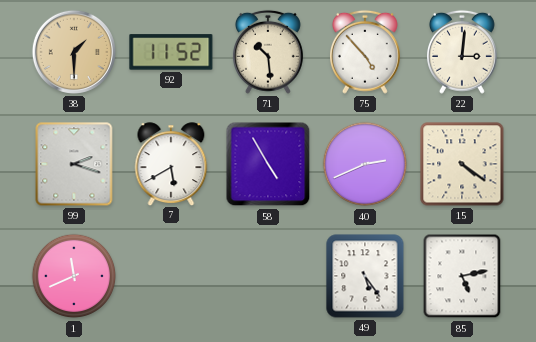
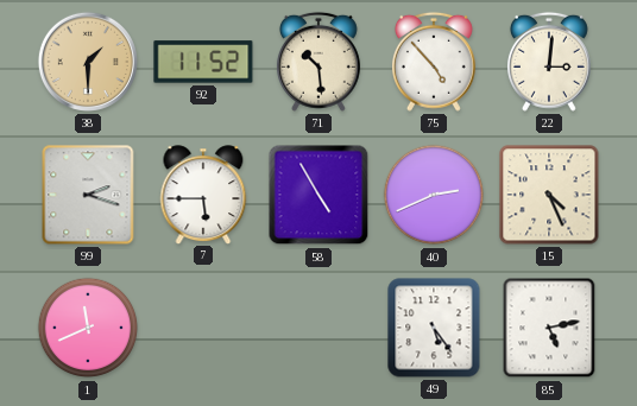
7: 5:40 -> 5:45 (203, 195)
15: 4:21 -> 4:26 (549, 195)
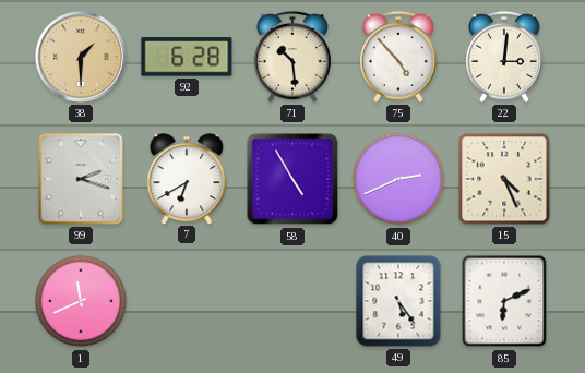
92: 11:52 -> 6:28 (187, 57)
7: 5:45 -> 6:40 (187, 179)
85: 5:13 -> 6:11 (504, 301)
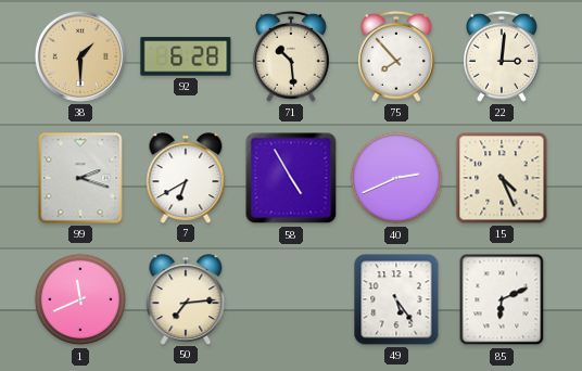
75: 4:53 -> 7:53 (396, 56)
50: none -> 7:14 (186, 299)
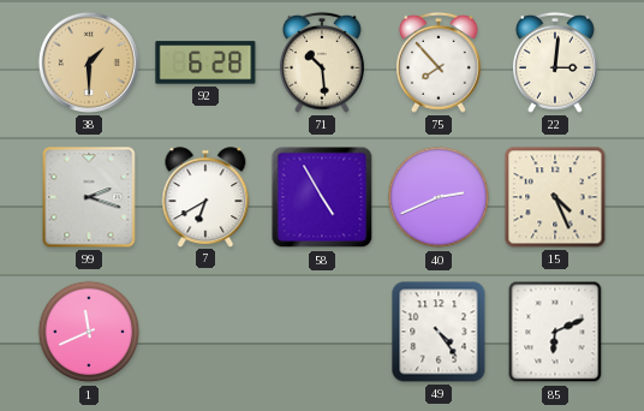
50: 7:14 -> none (186, 299)
49: 5:24 -> 4:24 (439, 332)
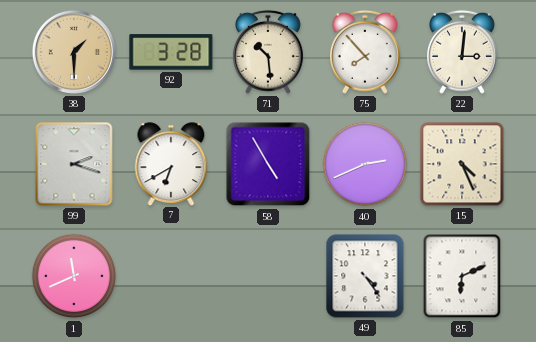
92: 6:28 -> 3:28 (171, 52)
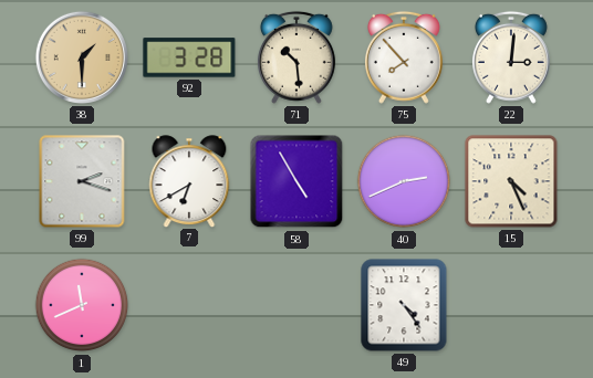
85: 6:11 -> none (462, 276)
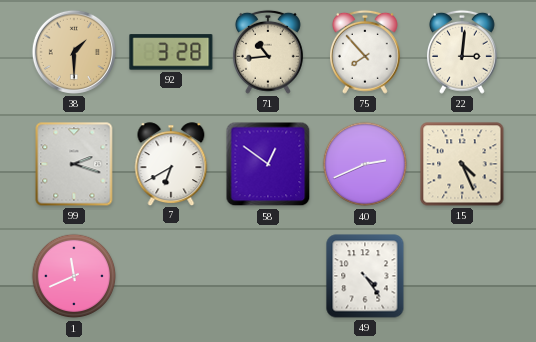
71: 10:29 -> 10:44 (268, 52)
58: 4:55 -> 12:51 (268, 164)
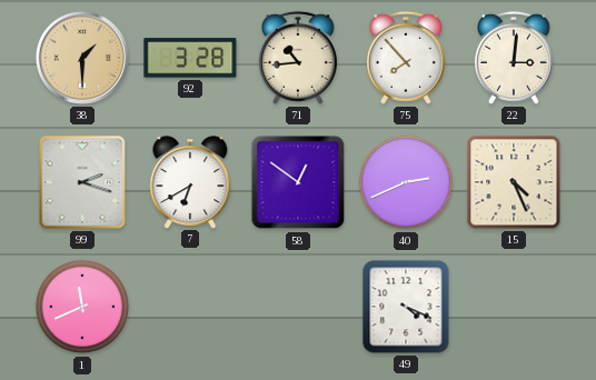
49: 4:24 -> 4:19 (406, 307)
